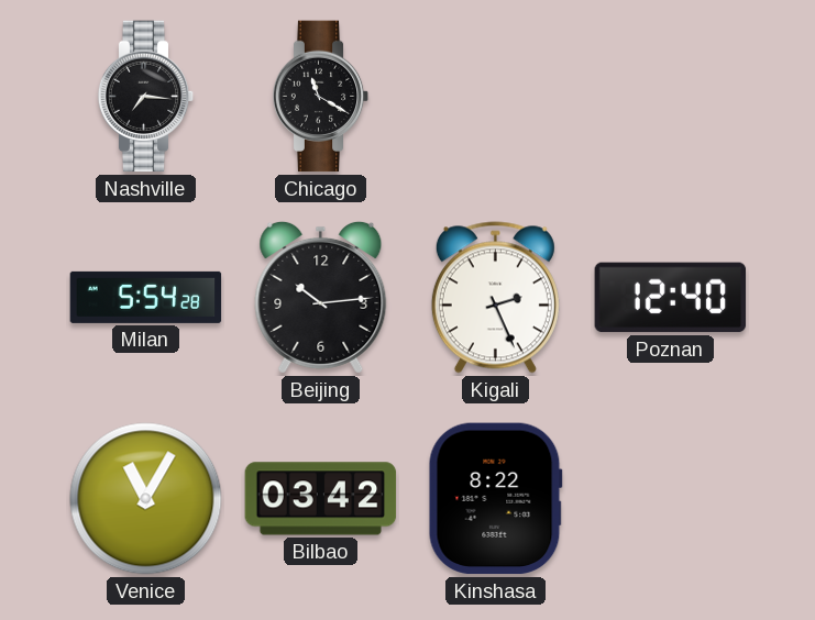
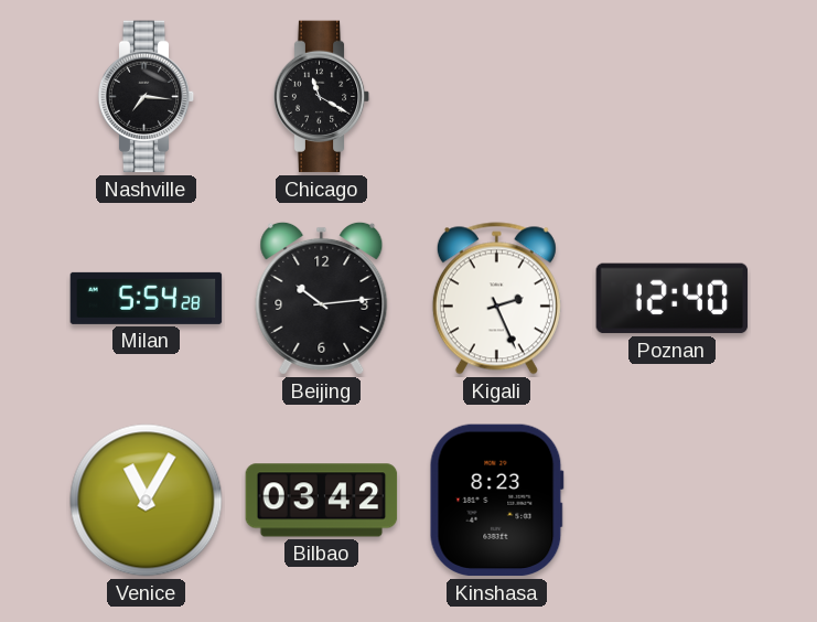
Kinshasa: 8:22 -> 8:23 (496, 501)
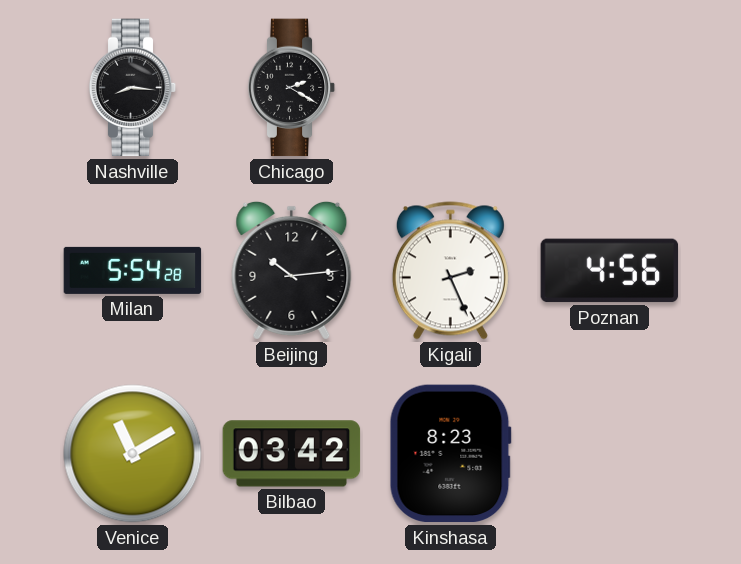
Nashville: 7:16 -> 8:16 (133, 88)
Chicago: 11:20 -> 2:20 (292, 88)
Poznan: 12:40 -> 4:56 (610, 271)
Venice: 11:05 -> 11:10 (133, 454)
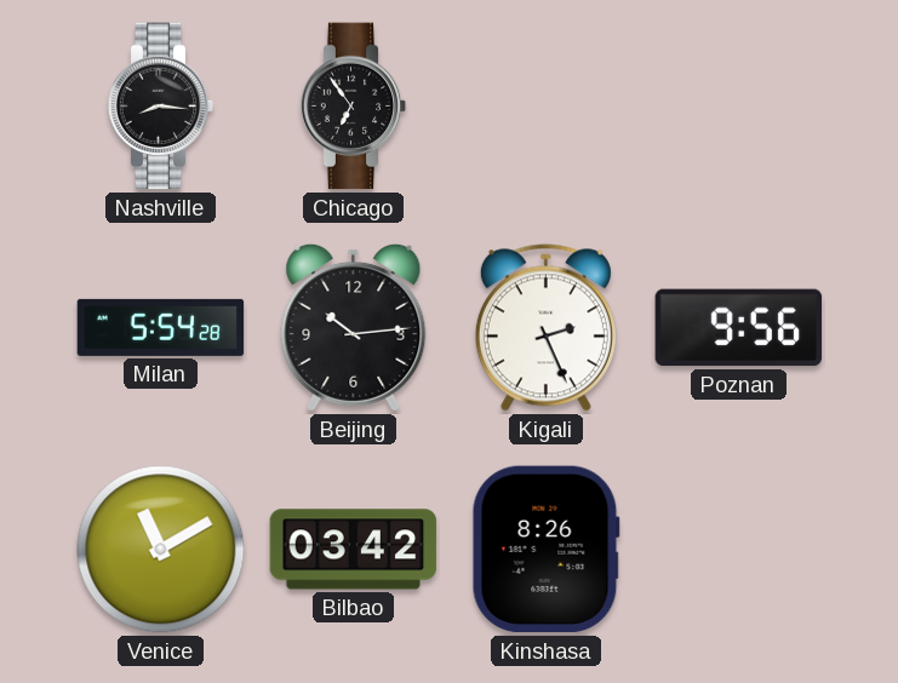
Chicago: 2:20 -> 6:54 (354, 107)
Poznan: 4:56 -> 9:56 (739, 328)
Kinshasa: 8:23 -> 8:26 (545, 550)
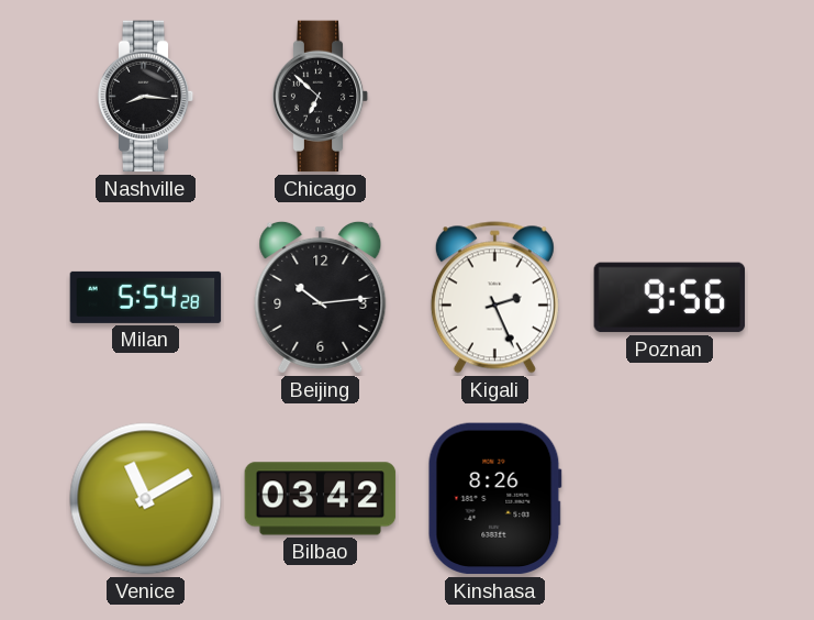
Chicago: 6:54 -> 6:52 (321, 97)
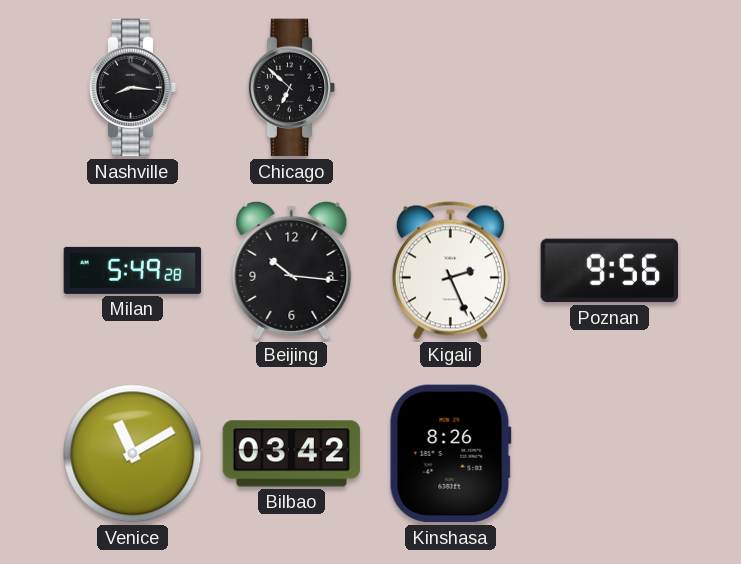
Milan: 5:54 -> 5:49 (133, 270)
Beijing: 10:14 -> 10:16 (292, 270)
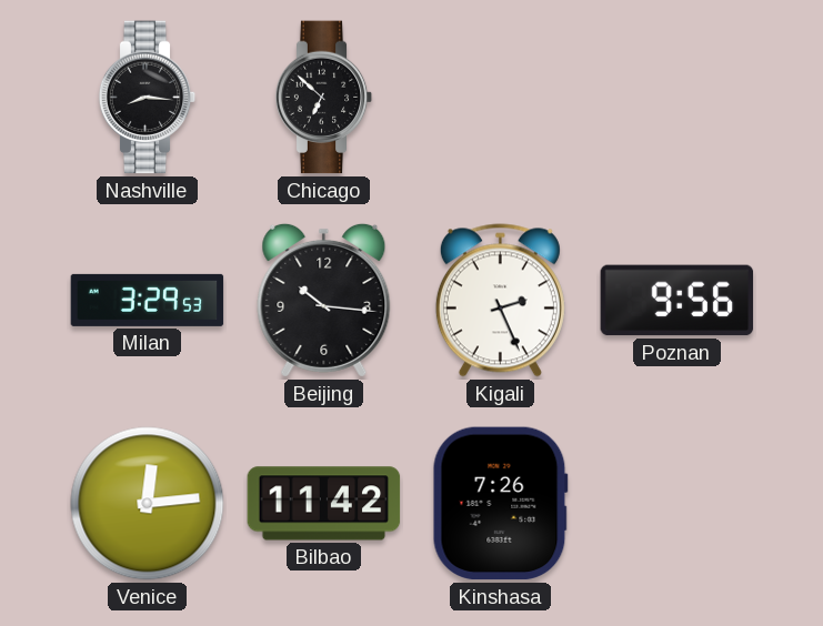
Milan: 5:49 -> 3:29 (148, 300)
Venice: 11:10 -> 12:14 (148, 504)
Bilbao: 03:42 -> 11:42 (324, 504)
Kinshasa: 8:26 -> 7:26 (500, 504)
